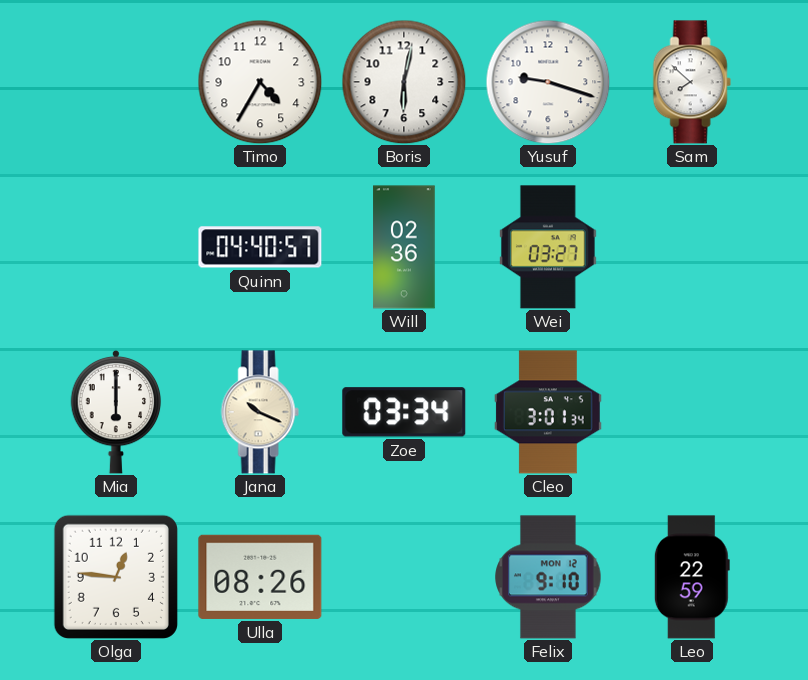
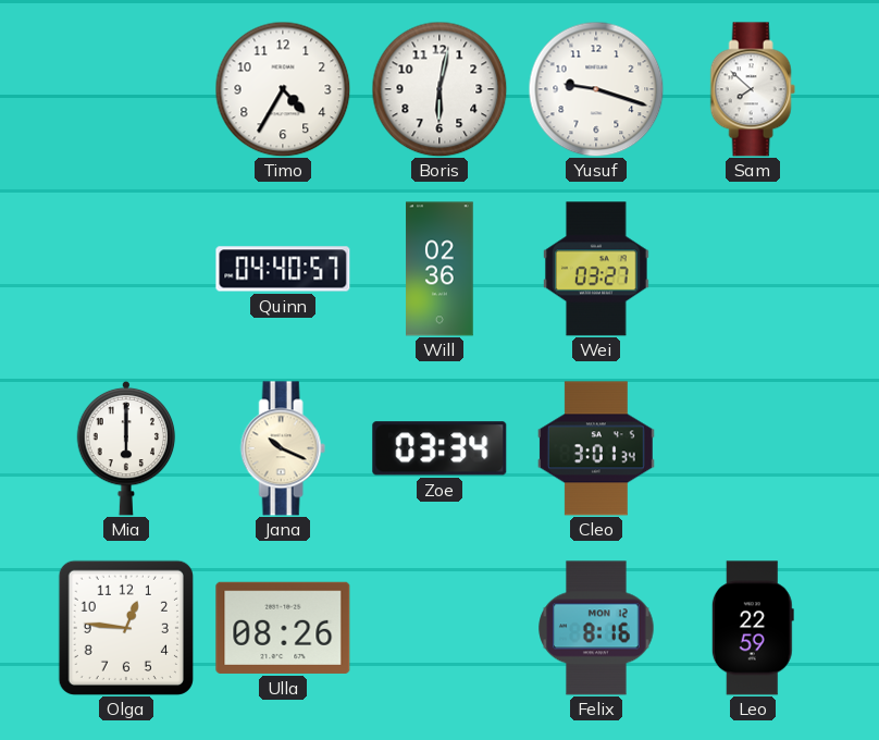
Felix: 9:10 -> 8:16 (596, 628)
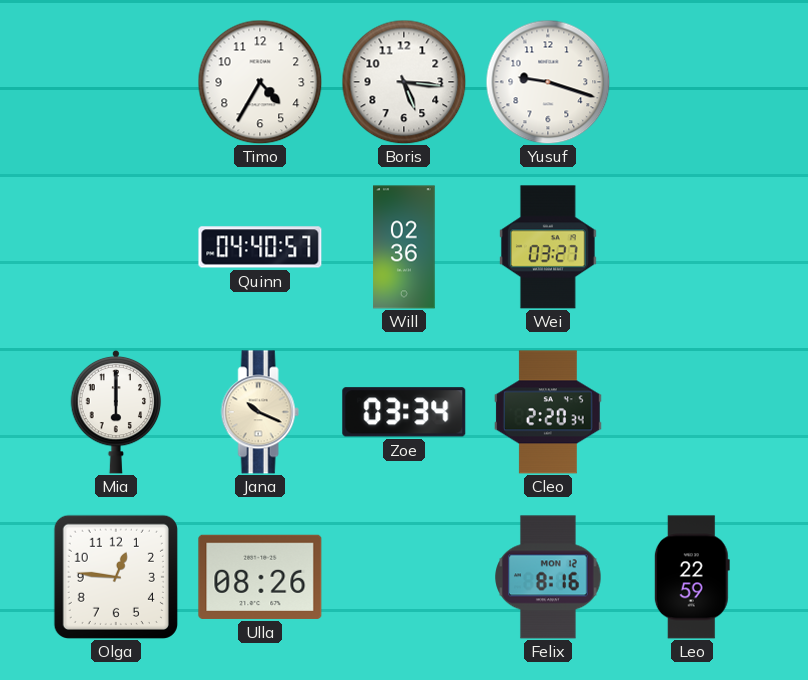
Boris: 6:02 -> 5:16 (404, 82)
Sam: 7:52 -> none (753, 89)
Cleo: 3:01 -> 2:20 (548, 412)
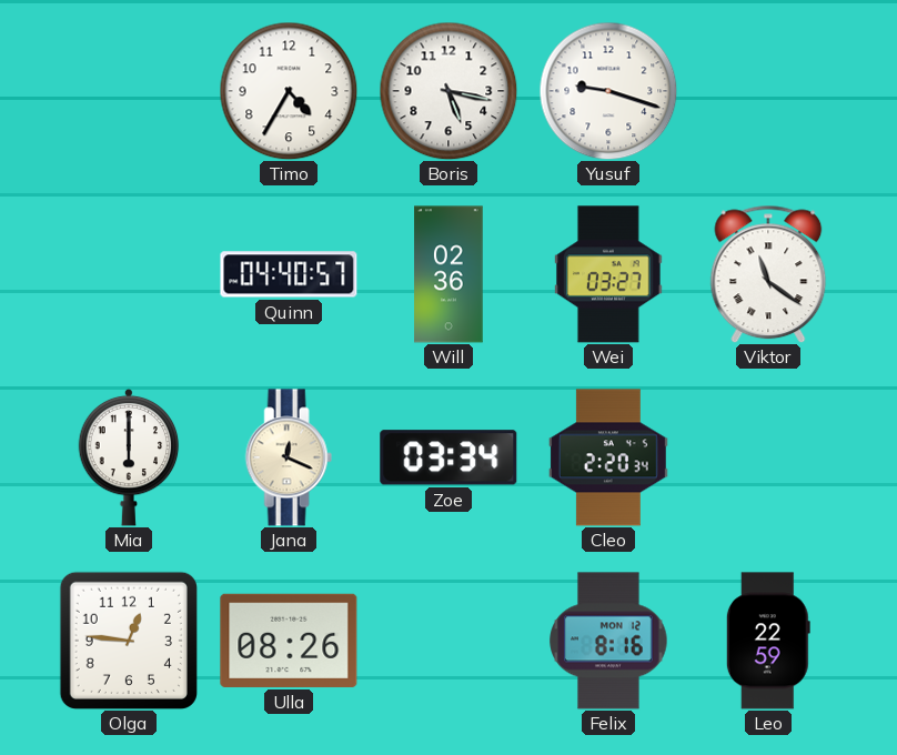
Boris: 5:16 -> 5:17 (448, 91)
Viktor: none -> 11:21 (768, 274)
Jana: 10:19 -> 12:19 (289, 457)
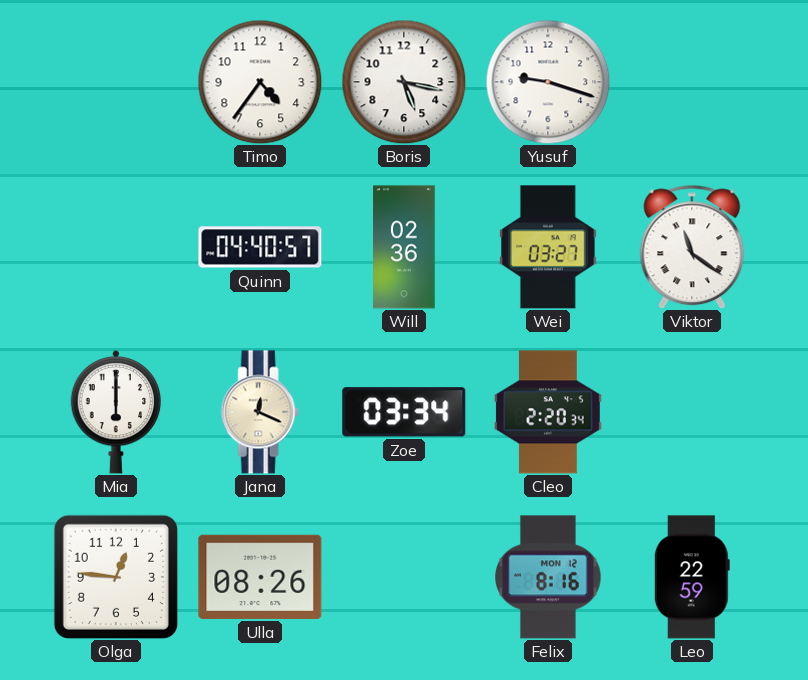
Timo: 4:35 -> 4:36 (260, 82)
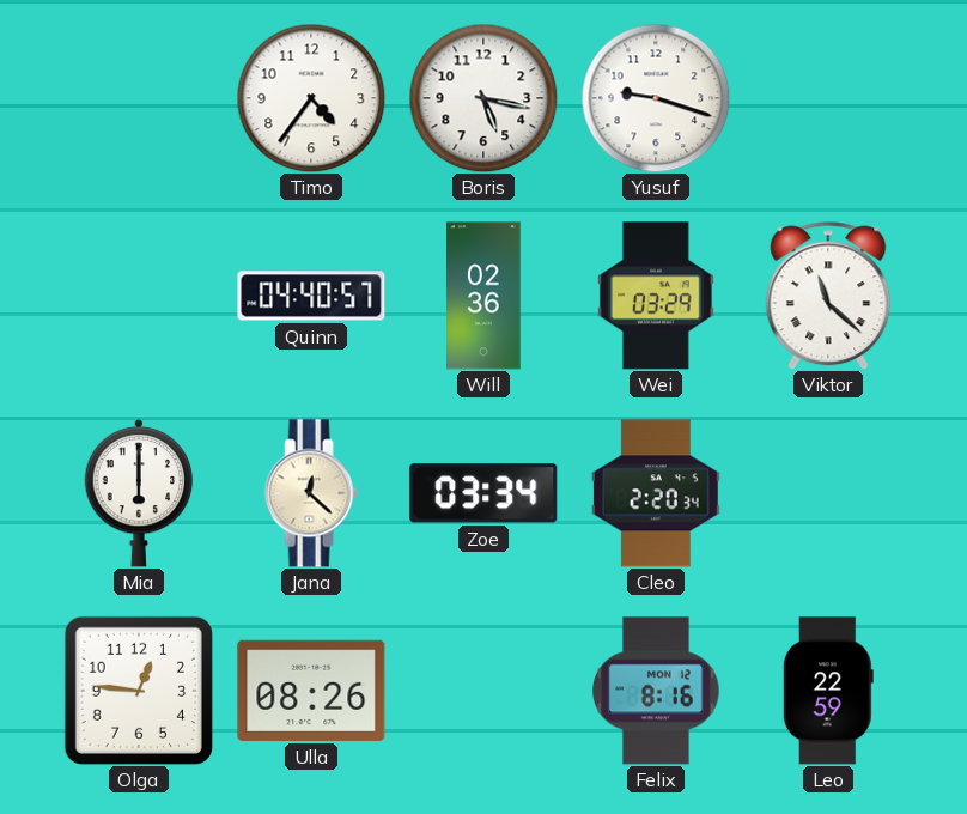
Wei: 03:27 -> 03:29 (656, 296)
Viktor: 11:21 -> 11:22 (828, 296)
Jana: 12:19 -> 12:22 (311, 493)
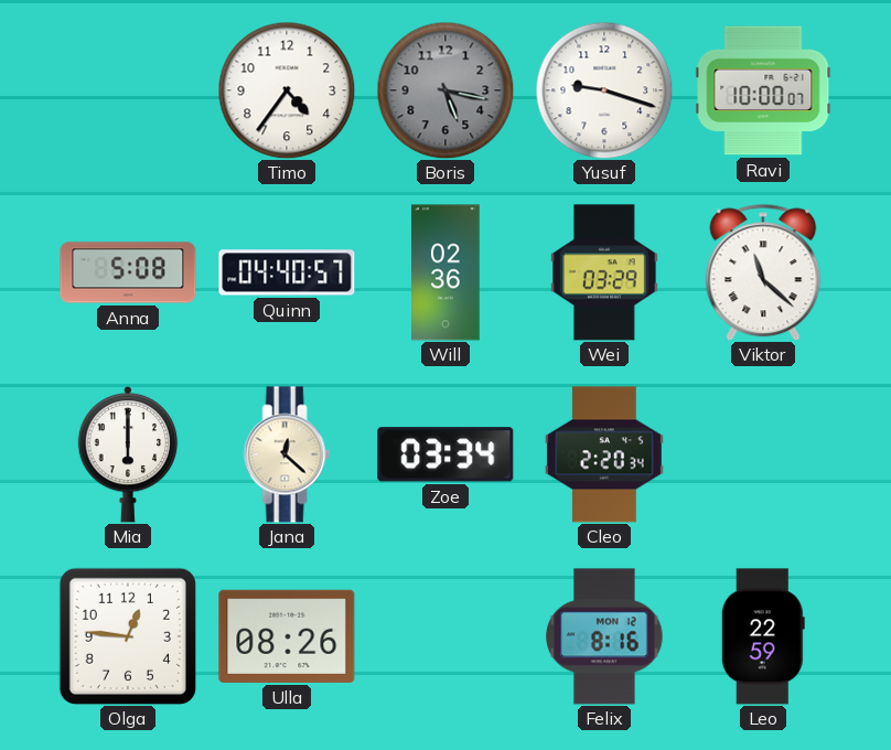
Boris dial: white -> grey (445, 90)
Ravi: none -> 10:00 (763, 90)
Anna: none -> 5:08 (128, 272)
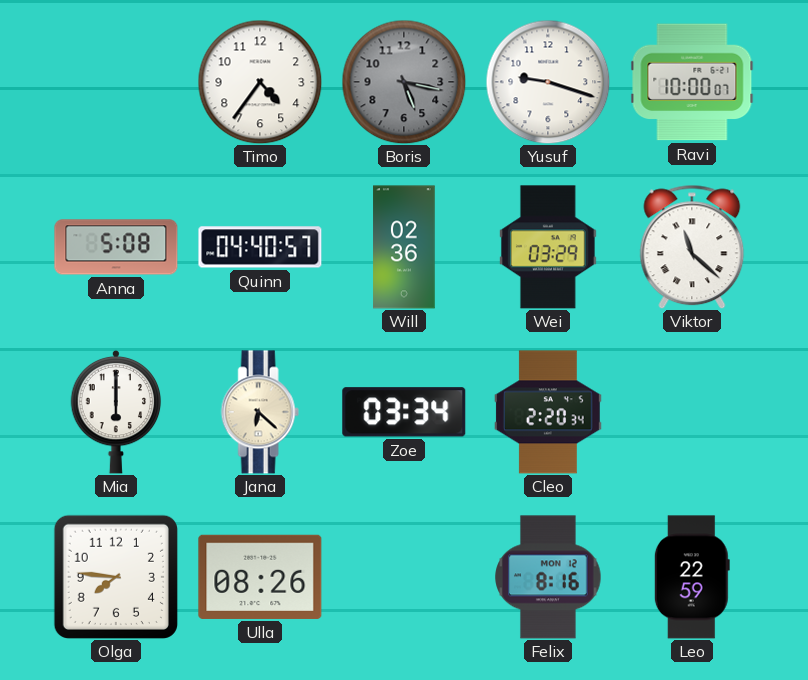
Jana: 12:22 -> 6:22 (260, 412)
Olga: 12:46 -> 7:46 (116, 577)
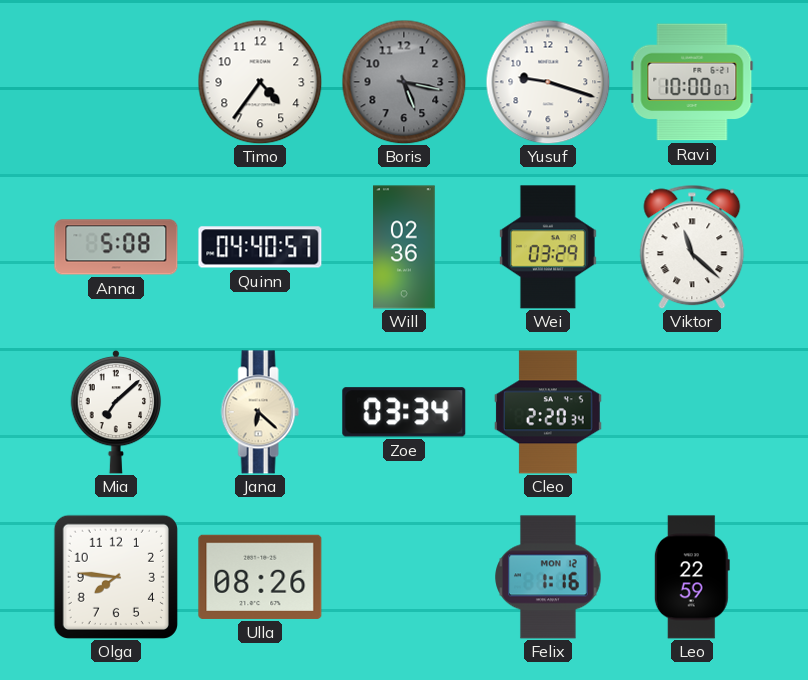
Mia: 6:00 -> 7:08 (116, 412)
Felix: 8:16 -> 1:16 (548, 577)
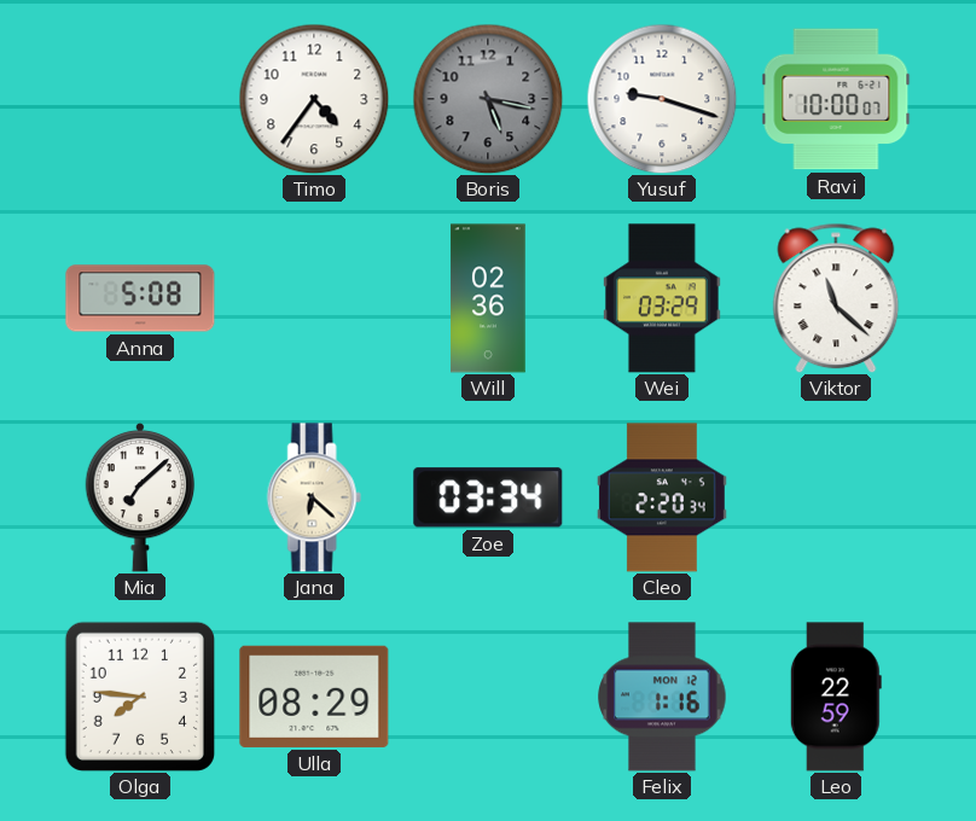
Quinn: 04:40 -> none (260, 247)
Ulla: 08:26 -> 08:29 (314, 697)
